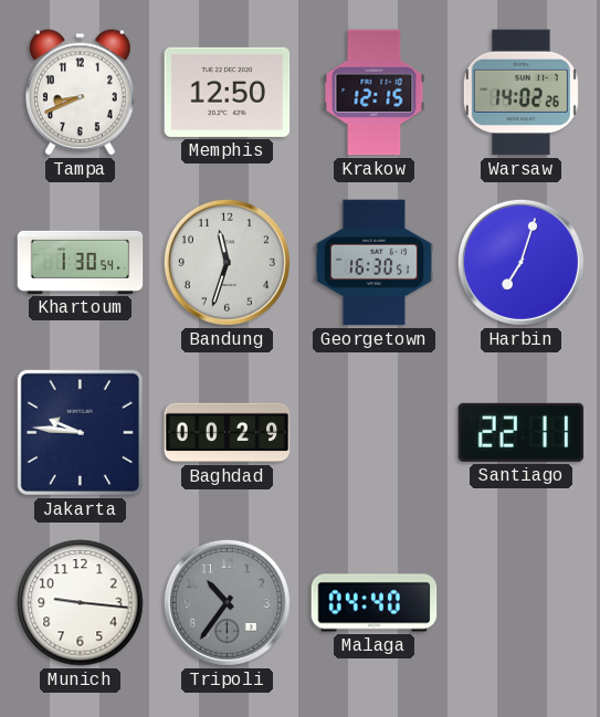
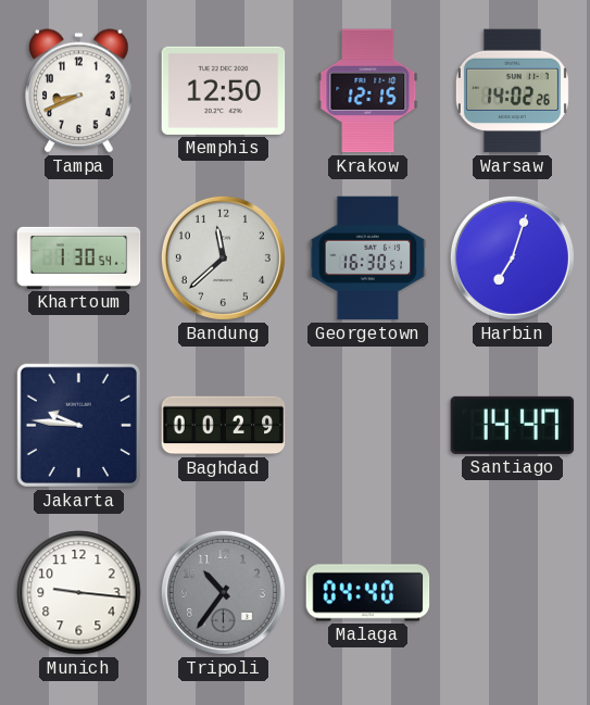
Bandung: 11:33 -> 11:38 (223, 257)
Santiago: 22:11 -> 14:47 (513, 425)
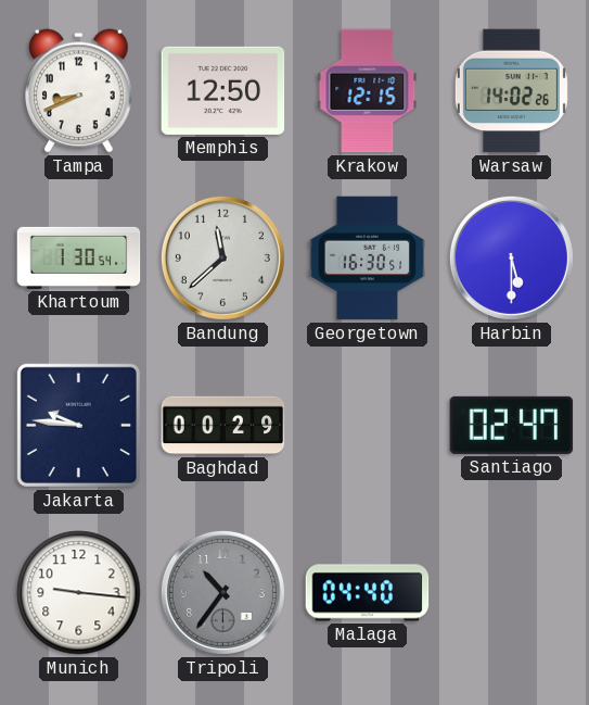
Harbin: 7:03 -> 5:30 (511, 257)
Santiago: 14:47 -> 02:47 (512, 425)
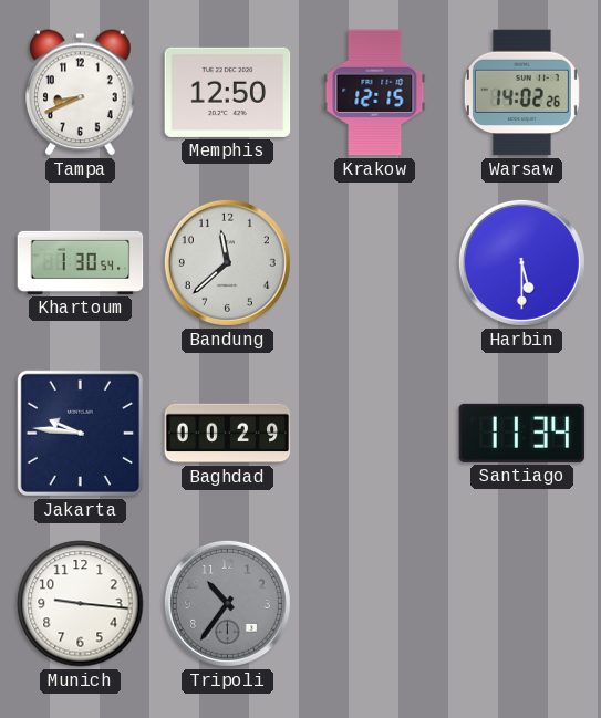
Georgetown: 16:30 -> none (368, 259)
Santiago: 02:47 -> 11:34 (522, 433)
Malaga: 04:40 -> none (368, 593)
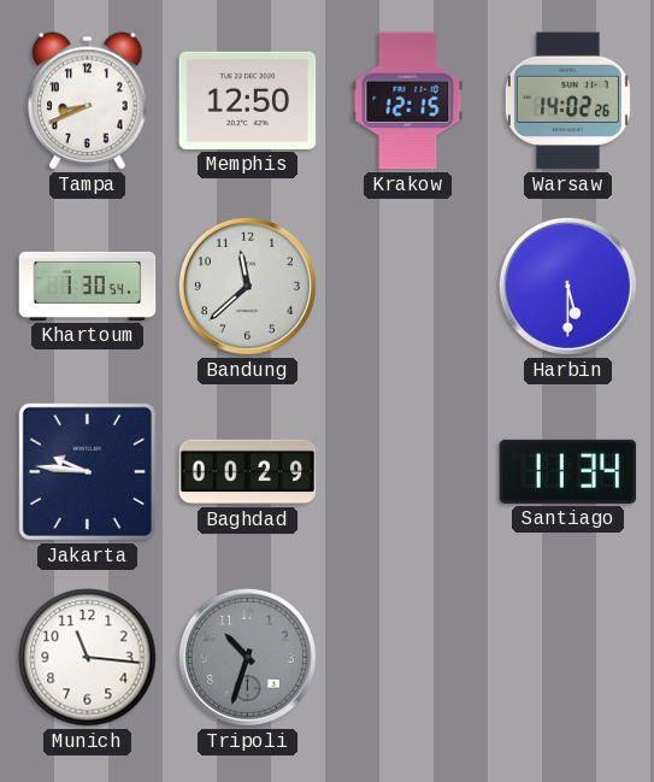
Munich: 9:16 -> 11:16 (88, 658)
Tripoli: 10:36 -> 10:33 (247, 657)
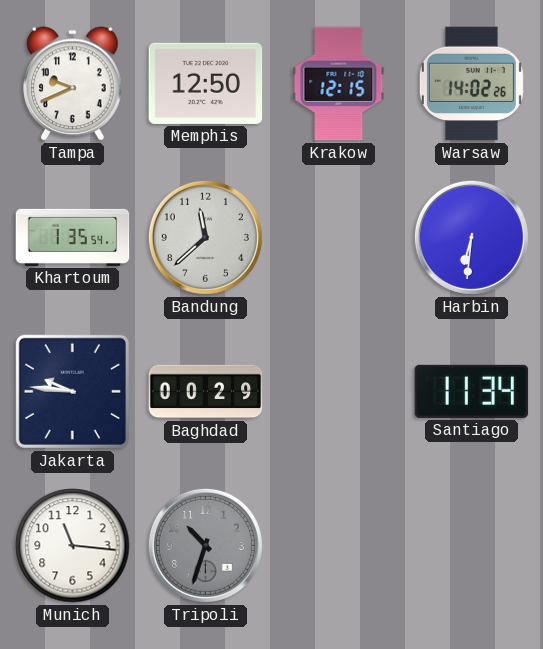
Tampa: 8:41 -> 9:41 (73, 84)
Khartoum: 1:30 -> 1:35 (73, 237)
Harbin: 5:30 -> 6:31 (471, 237)
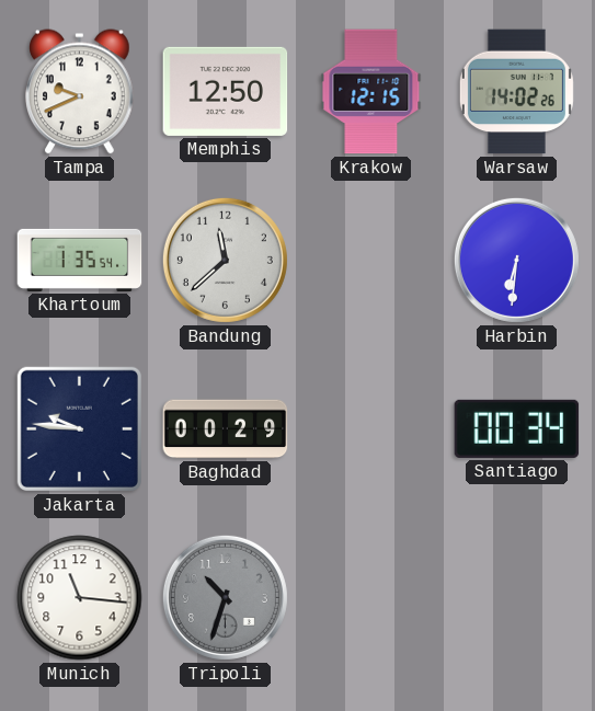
Santiago: 11:34 -> 00:34 (517, 428)
